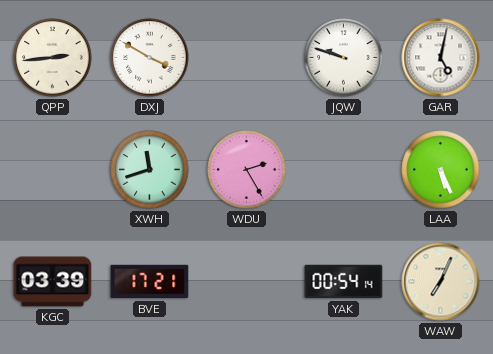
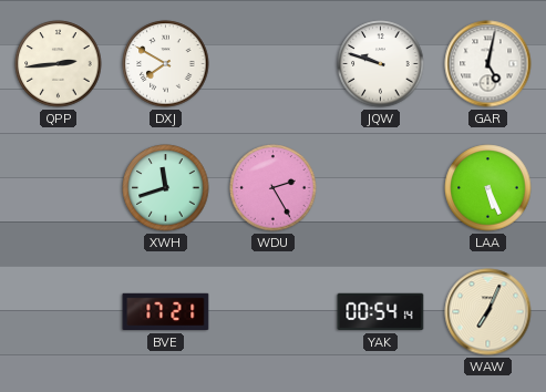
DXJ: 3:50 -> 7:50 (166, 64)
KGC: 03:39 -> none (53, 282)
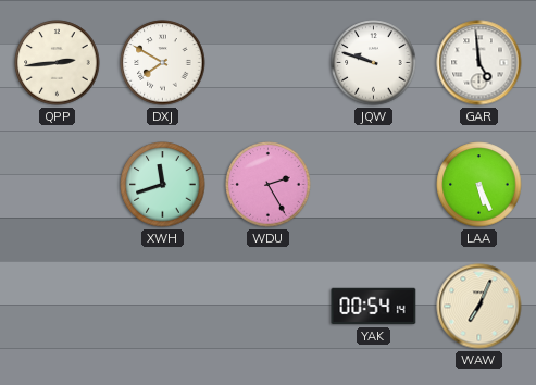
GAR: 5:02 -> 4:59 (479, 63)
BVE: 17:21 -> none (166, 312)
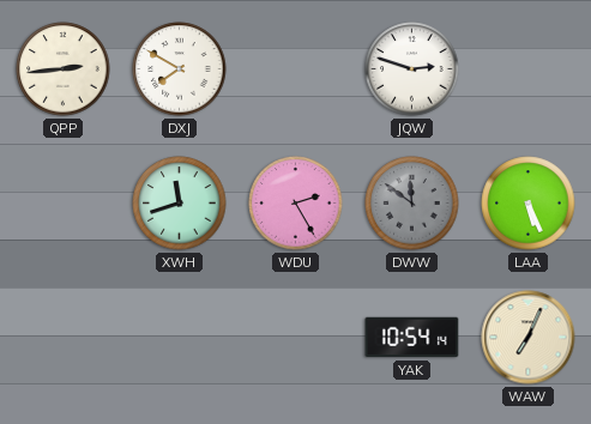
JQW: 9:48 -> 2:48 (412, 69)
GAR: 4:59 -> none (479, 63)
DWW: none -> 11:51 (412, 204)
YAK: 00:54 -> 10:54 (412, 338)
